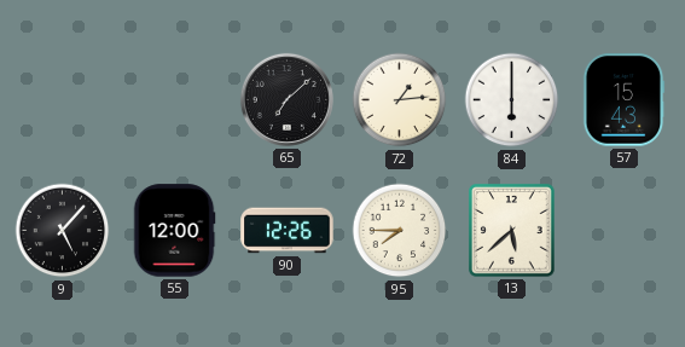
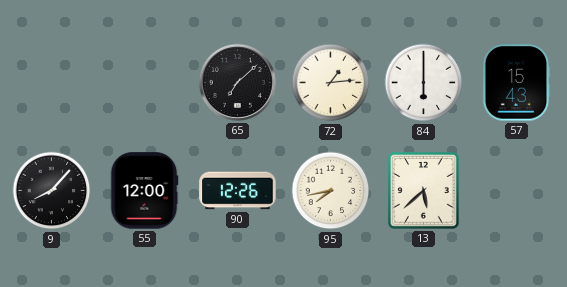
9: 5:07 -> 8:07 (52, 191)
95: 7:45 -> 7:43 (331, 191)
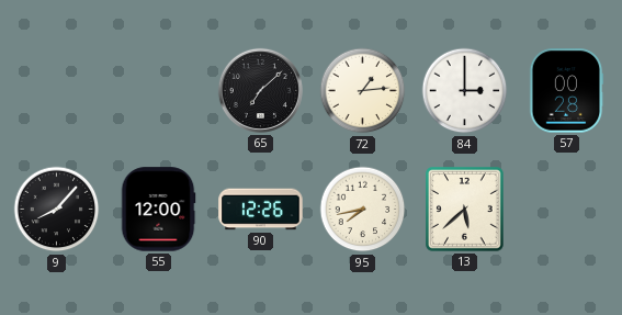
84: 6:00 -> 3:00 (465, 91)
57: 15:43 -> 00:28 (566, 91)
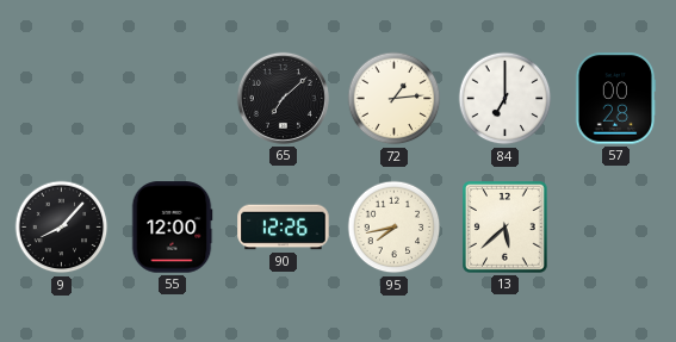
84: 3:00 -> 7:00 (506, 99)
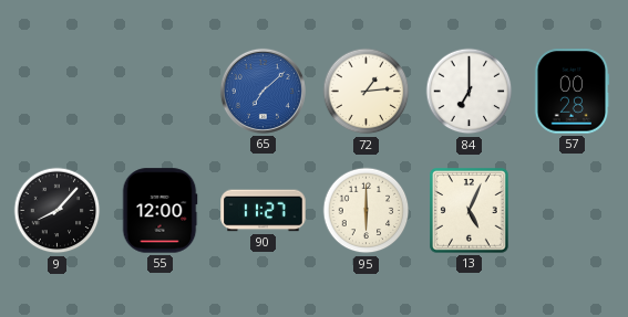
65 dial: black -> blue (262, 91)
90: 12:26 -> 11:27 (264, 211)
95: 7:43 -> 6:00 (367, 211)
13: 5:38 -> 5:04 (470, 211)
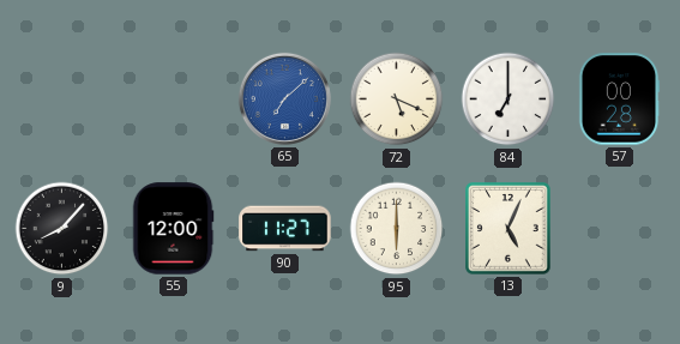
72: 1:14 -> 5:19 (397, 99)
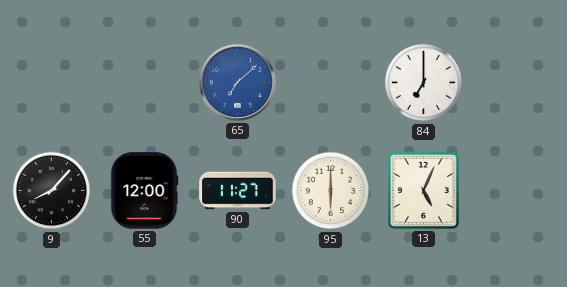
72: 5:19 -> none (397, 99)
57: 00:28 -> none (619, 99)
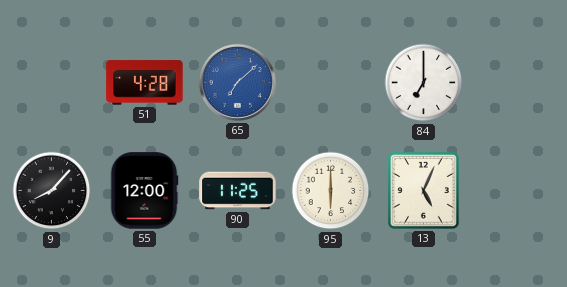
51: none -> 4:28 (145, 83)
90: 11:27 -> 11:25 (238, 191)
